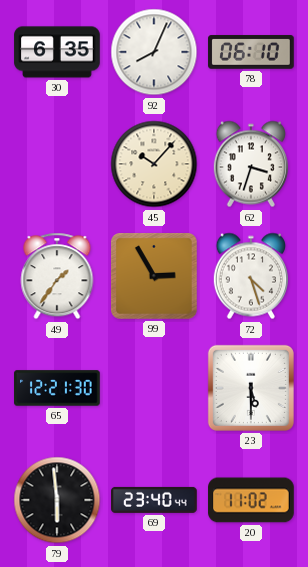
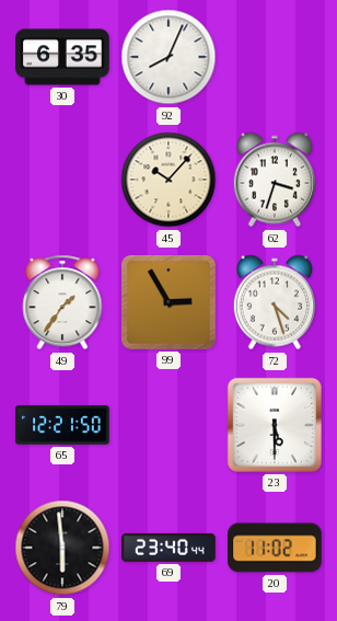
78: 06:10 -> none (251, 52)
65: 12:21:30 -> 12:21:50 (62, 425)
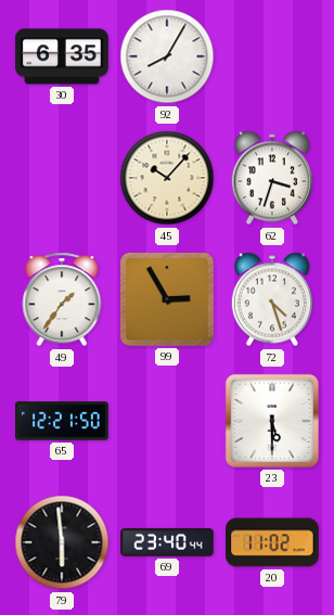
92: 8:04 -> 8:05 (167, 56)
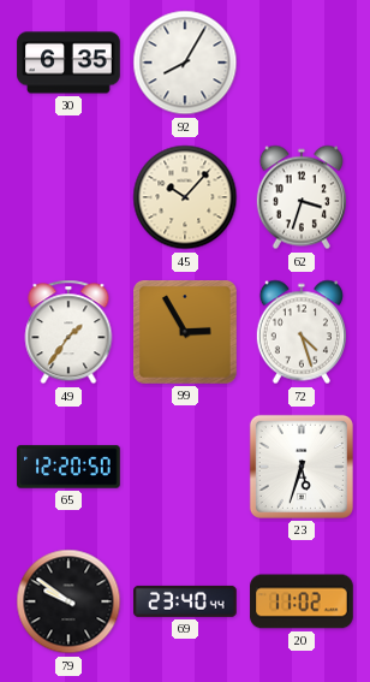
65: 12:21 -> 12:20 (68, 467)
23: 5:30 -> 5:33 (302, 467)
79: 5:59 -> 9:51 (68, 601)
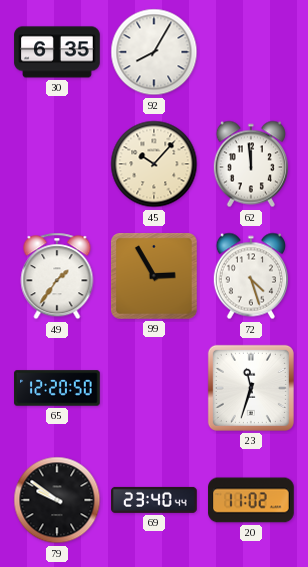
62: 3:33 -> 11:59 (251, 164)
23: 5:33 -> 11:33 (251, 388)
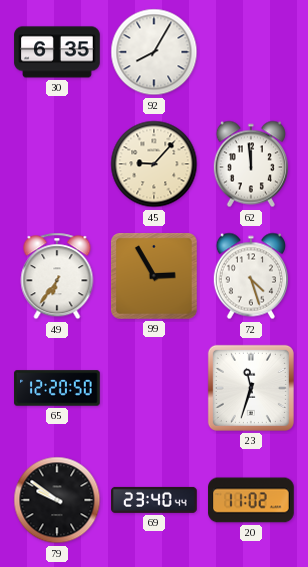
45: 10:07 -> 9:07 (154, 164)
49: 1:36 -> 6:36 (57, 276)
